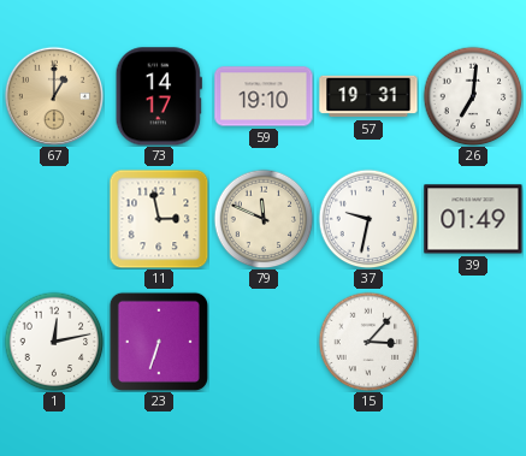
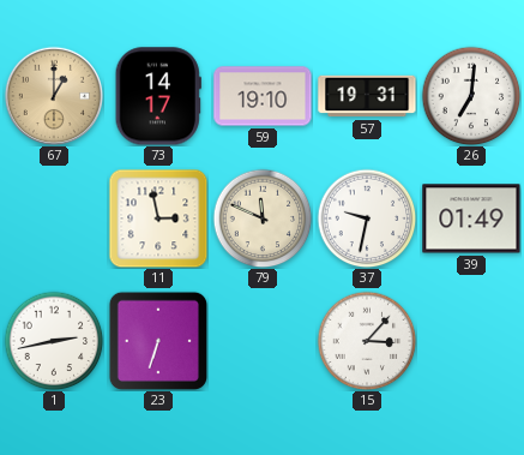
1: 12:13 -> 2:43 (54, 341)
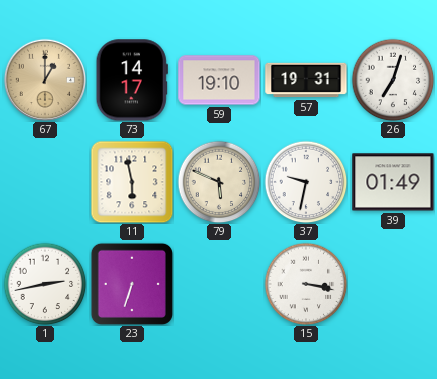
26: 7:01 -> 7:03 (393, 80)
11: 2:58 -> 5:58 (132, 182)
79: 11:49 -> 5:49 (219, 182)
15: 3:07 -> 3:17 (306, 284)
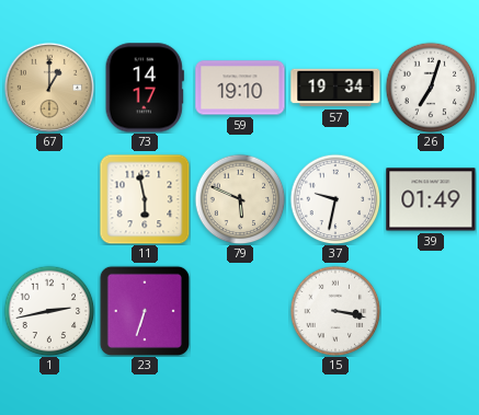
57: 19:31 -> 19:34 (335, 88)
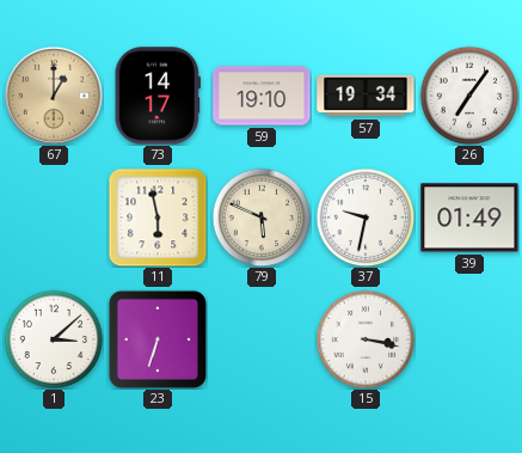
26: 7:03 -> 7:06 (469, 96)
1: 2:43 -> 3:08 (54, 339)
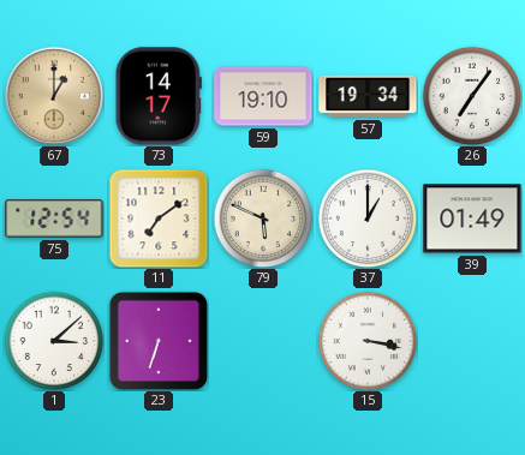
75: none -> 12:54 (54, 218)
11: 5:58 -> 7:09 (159, 218)
37: 9:32 -> 1:00 (368, 218)
